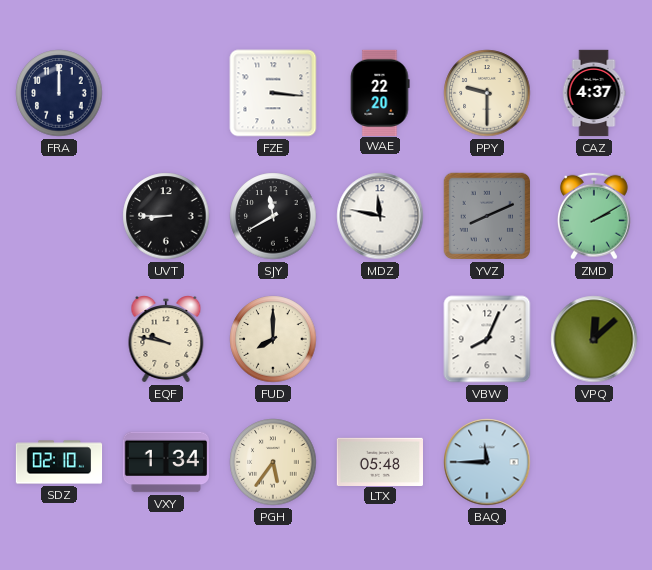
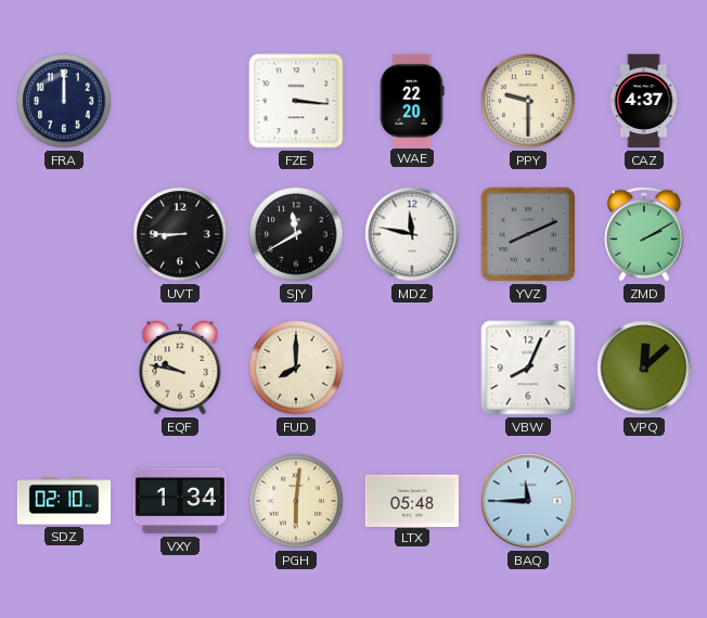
PGH: 5:36 -> 6:01 (296, 501)
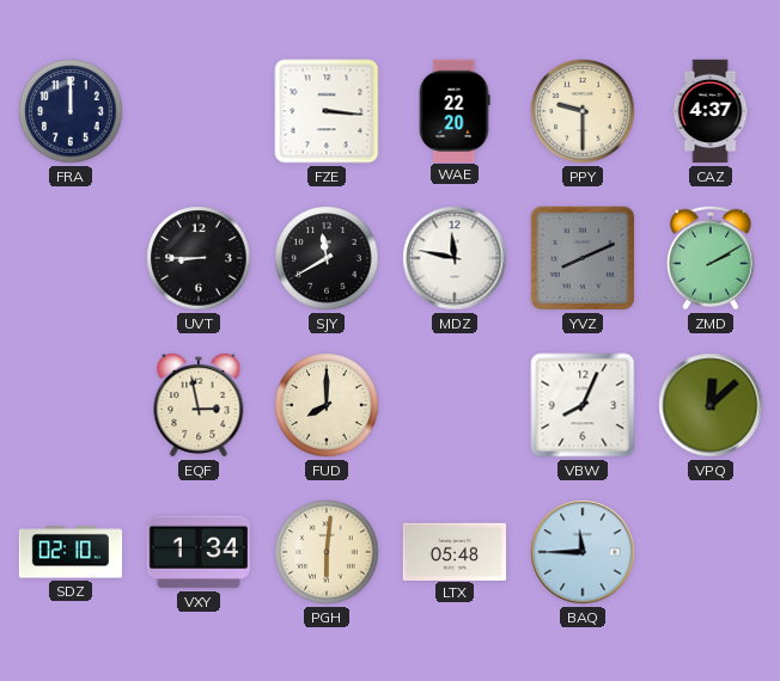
EQF: 9:47 -> 2:58 (199, 405)
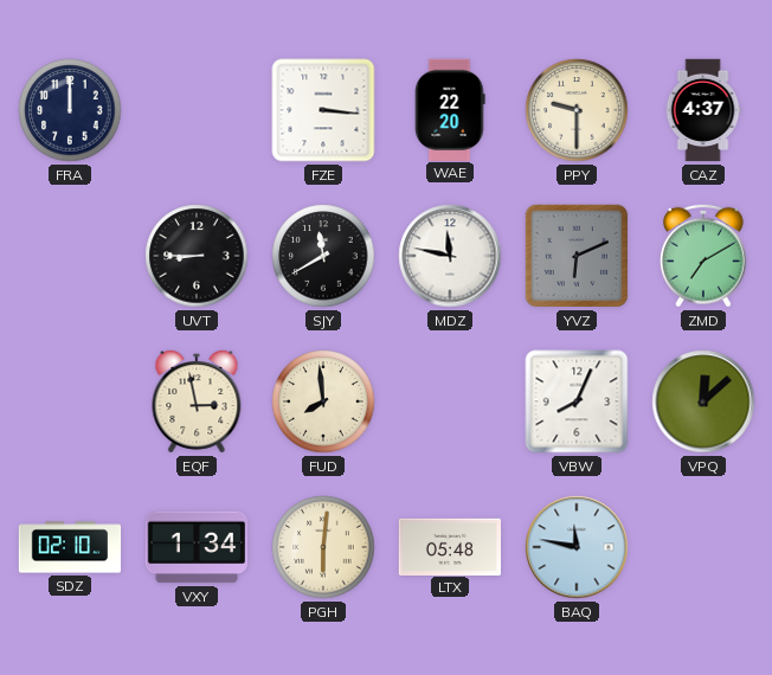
YVZ: 8:11 -> 6:11 (577, 256)
ZMD: 2:10 -> 7:10 (703, 256)
FUD: 8:00 -> 7:59 (323, 401)
BAQ: 11:45 -> 11:47 (577, 547)
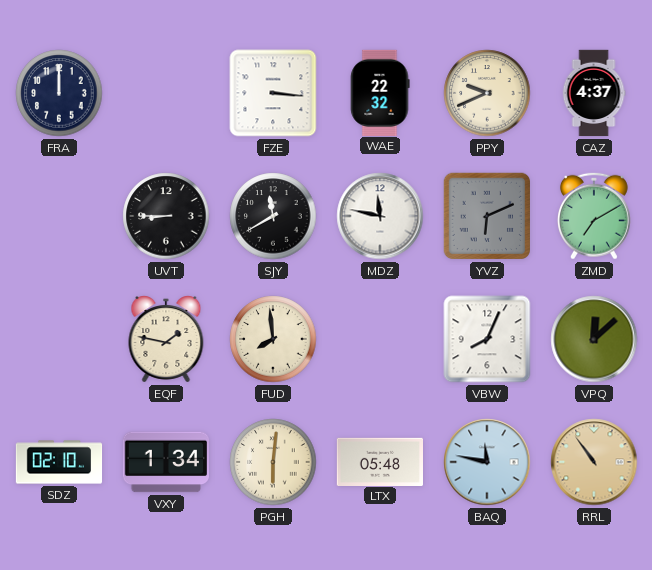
WAE: 22:20 -> 22:32 (380, 92)
PPY: 9:30 -> 9:41 (487, 93)
EQF: 2:58 -> 1:47 (166, 339)
RRL: none -> 10:54 (594, 462)
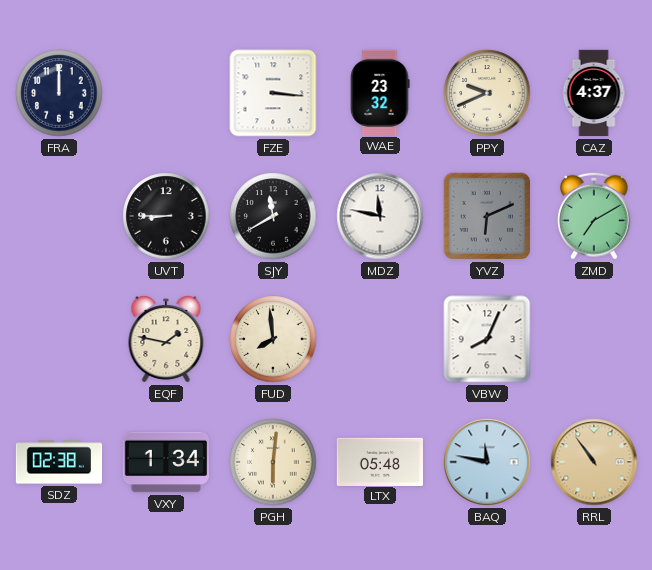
WAE: 22:32 -> 23:32 (380, 92)
VPQ: 12:08 -> none (594, 339)
SDZ: 02:10 -> 02:38 (59, 462)
